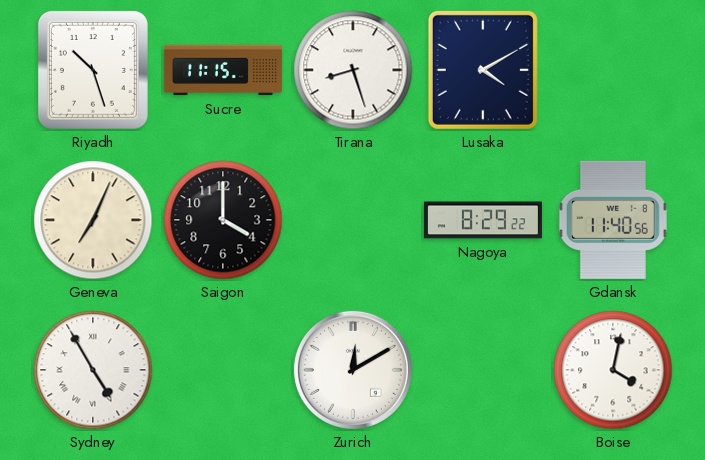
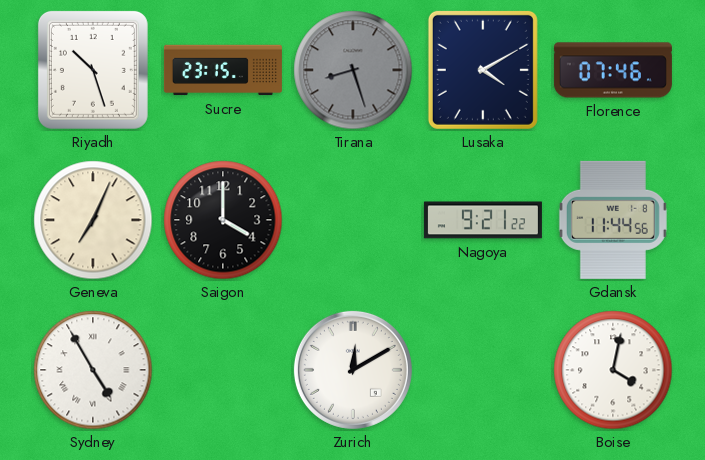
Sucre: 11:15 -> 23:15 (223, 70)
Tirana dial: white -> grey (353, 70)
Florence: none -> 07:46 (613, 70)
Nagoya: 8:29 -> 9:21 (483, 220)
Gdansk: 11:40 -> 11:44 (613, 220)
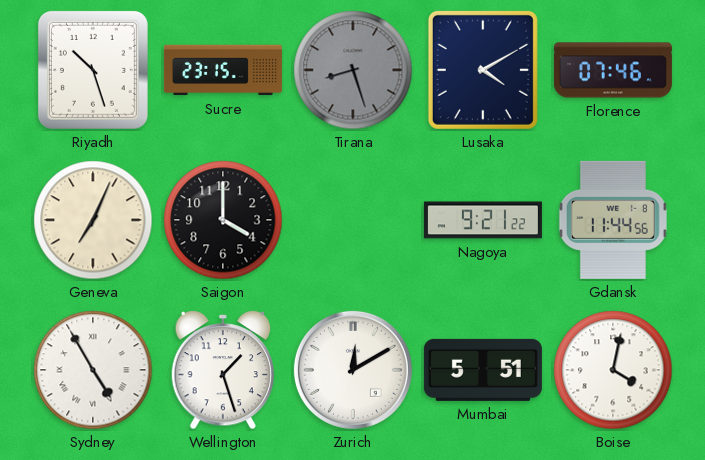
Wellington: none -> 1:27 (223, 371)
Mumbai: none -> 5:51 (483, 370)
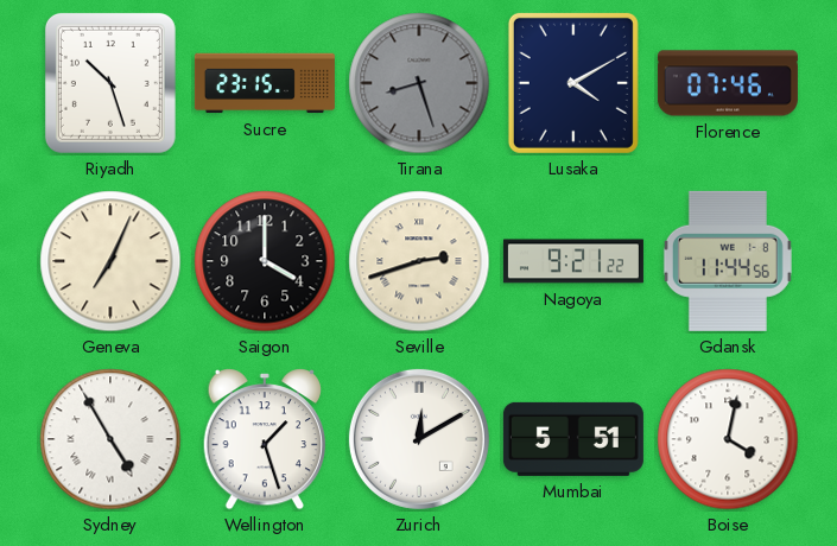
Seville: none -> 2:42 (419, 261)
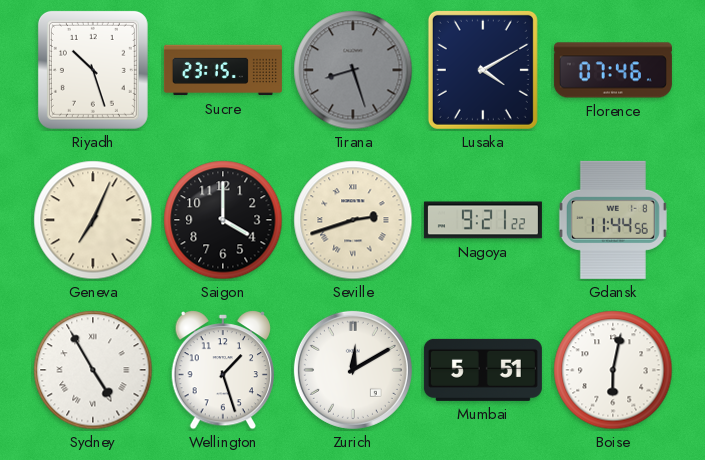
Boise: 4:02 -> 6:02 (613, 370)
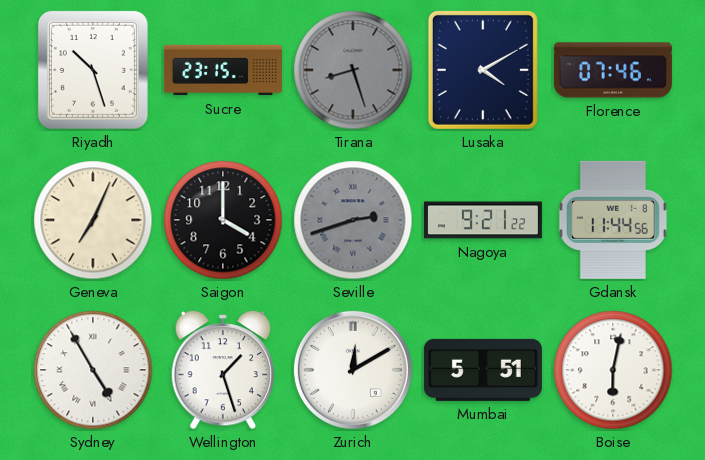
Seville dial: cream -> grey (353, 220)
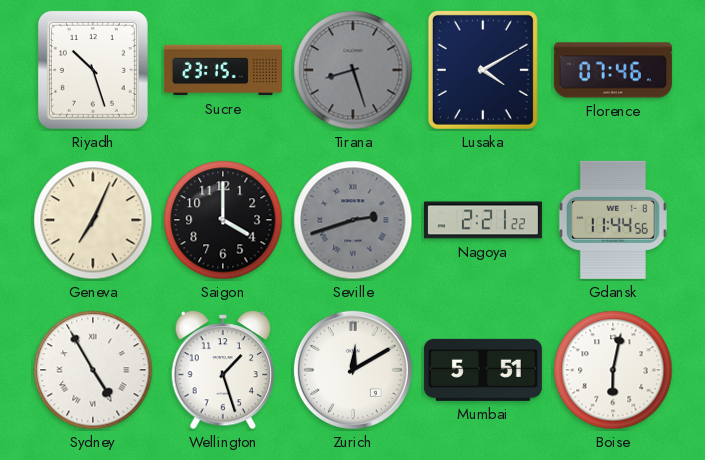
Nagoya: 9:21 -> 2:21 (483, 220)
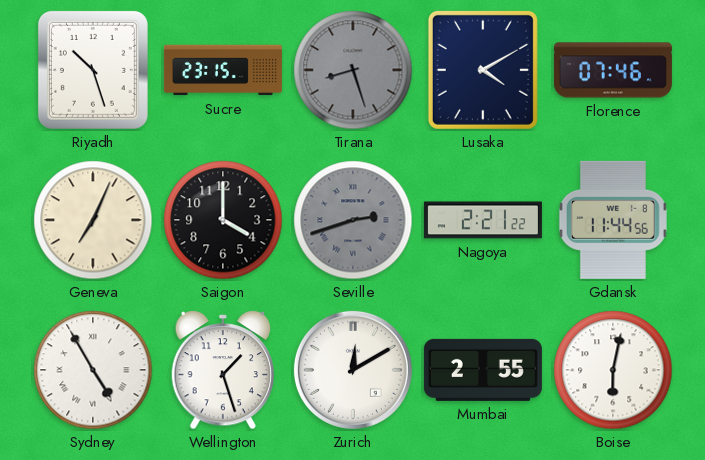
Mumbai: 5:51 -> 2:55 (483, 370)
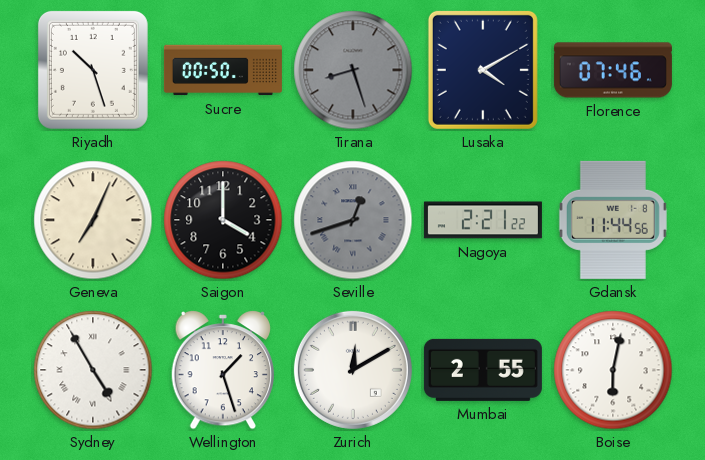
Sucre: 23:15 -> 00:50 (223, 70)
Seville: 2:42 -> 12:42 (353, 220)
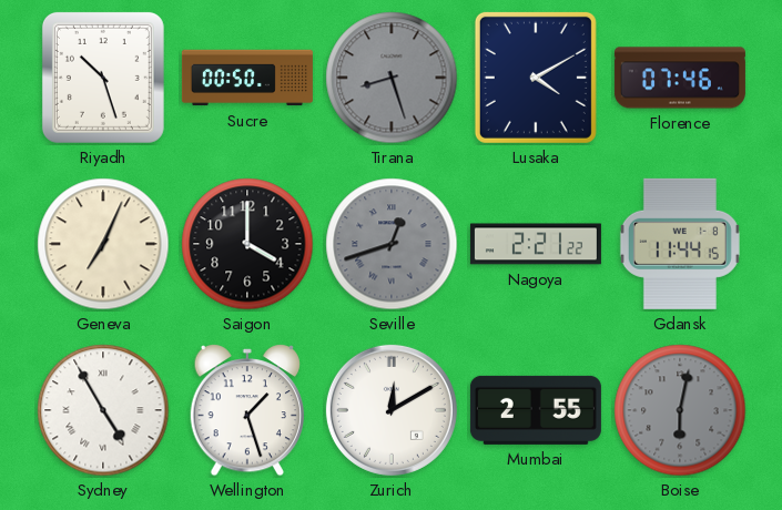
Gdansk: 11:44:56 -> 11:44:15 (680, 244)
Boise dial: white -> grey (680, 410)
